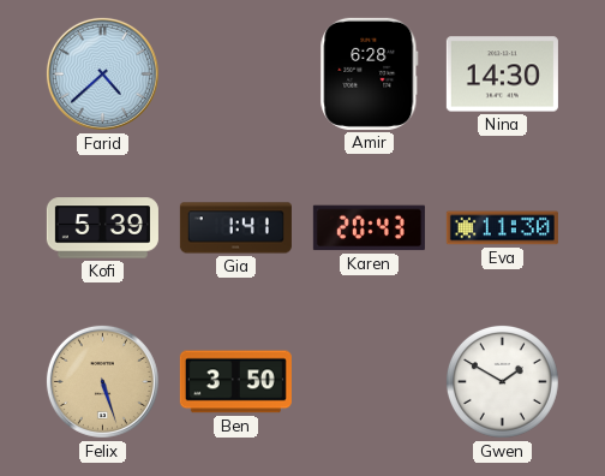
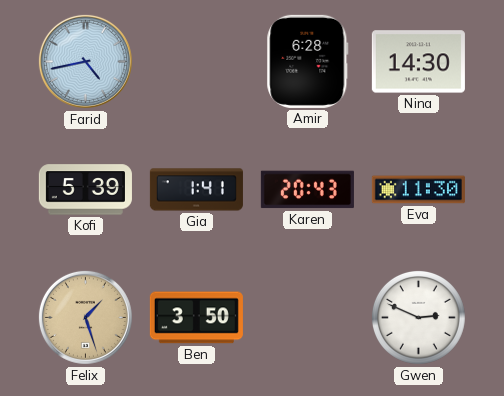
Farid: 4:38 -> 4:43 (85, 61)
Felix: 5:27 -> 1:27 (85, 317)
Gwen: 1:50 -> 2:49 (418, 317)
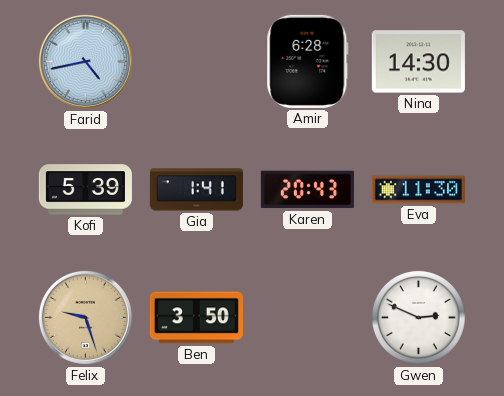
Felix: 1:27 -> 9:27 (85, 317)
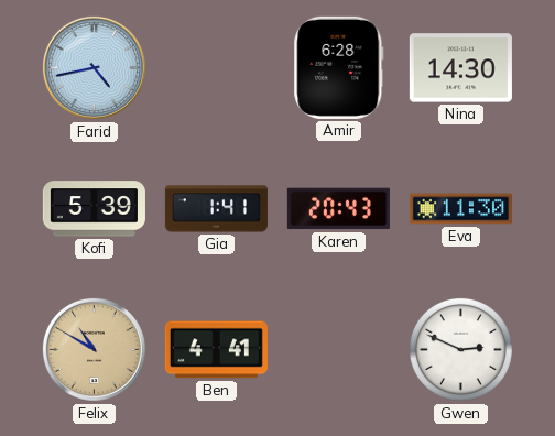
Felix: 9:27 -> 10:50 (94, 349)
Ben: 3:50 -> 4:41 (216, 350)
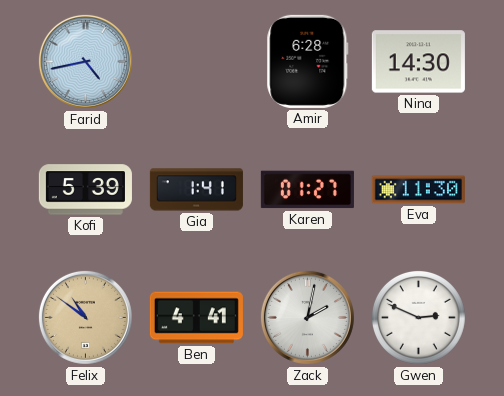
Karen: 20:43 -> 01:27 (307, 190)
Felix: 10:50 -> 10:51 (85, 317)
Zack: none -> 2:02 (307, 317)
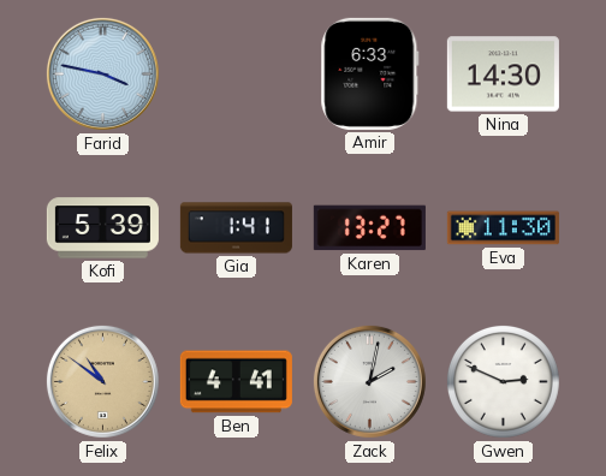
Farid: 4:43 -> 3:47 (102, 73)
Amir: 6:28 -> 6:33 (370, 73)
Karen: 01:27 -> 13:27 (369, 228)
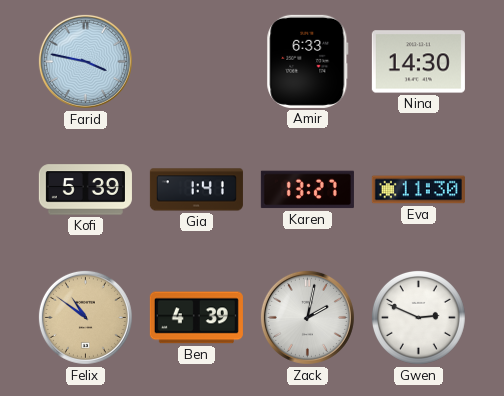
Ben: 4:41 -> 4:39 (196, 318)
